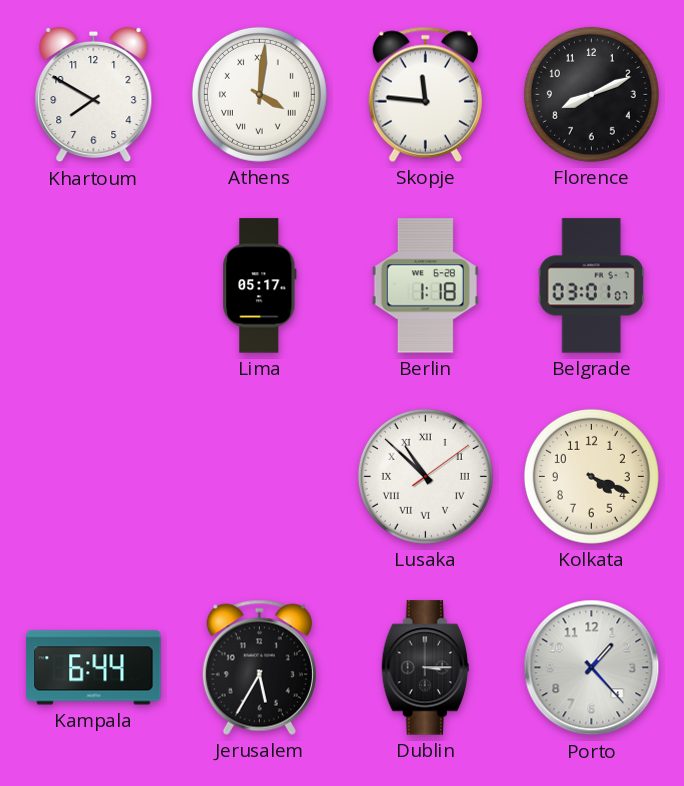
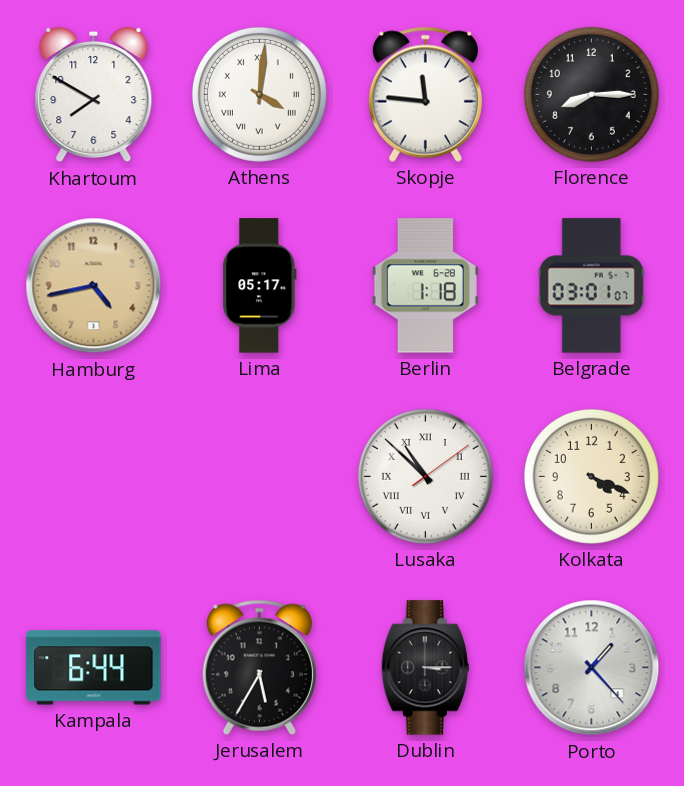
Florence: 8:11 -> 8:15 (591, 94)
Hamburg: none -> 4:43 (94, 286)
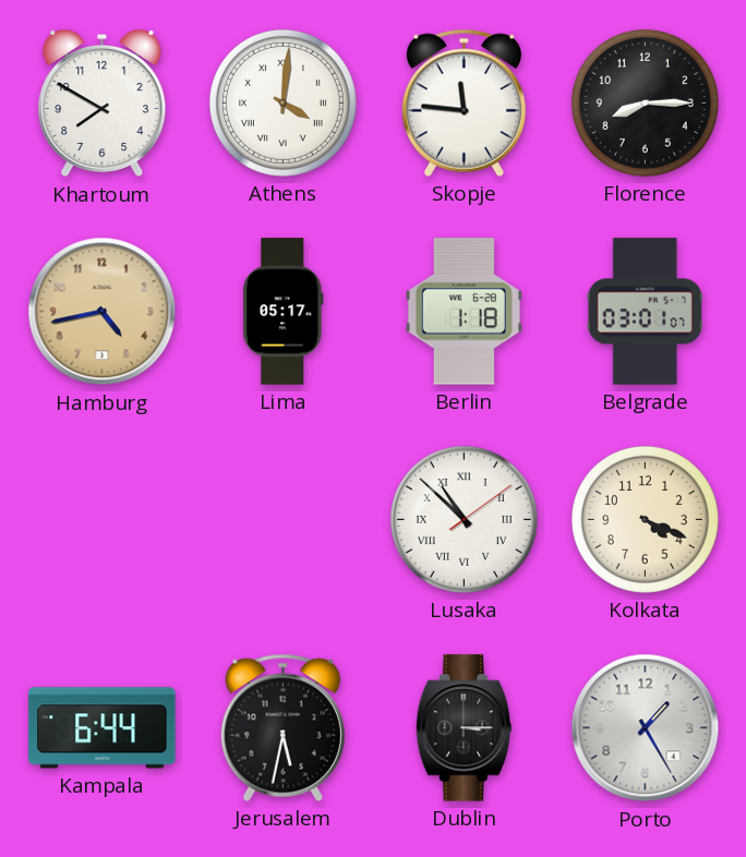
Jerusalem: 5:35 -> 5:32 (282, 727)
Porto: 1:23 -> 1:25 (646, 728)
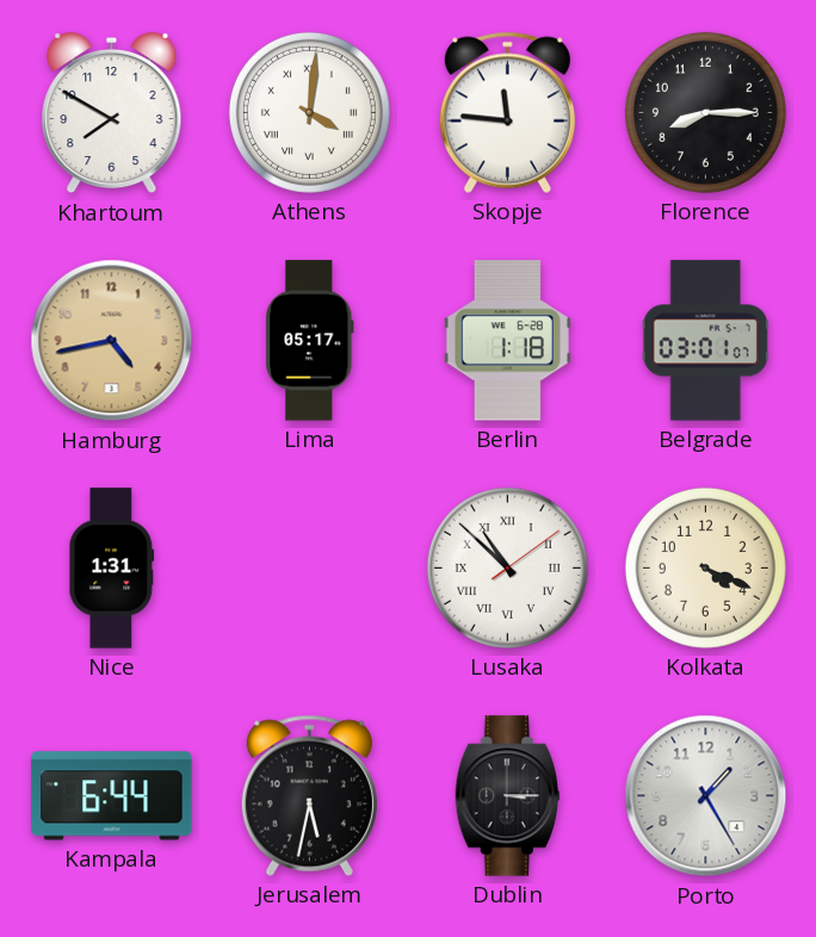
Nice: none -> 1:31 (112, 569)
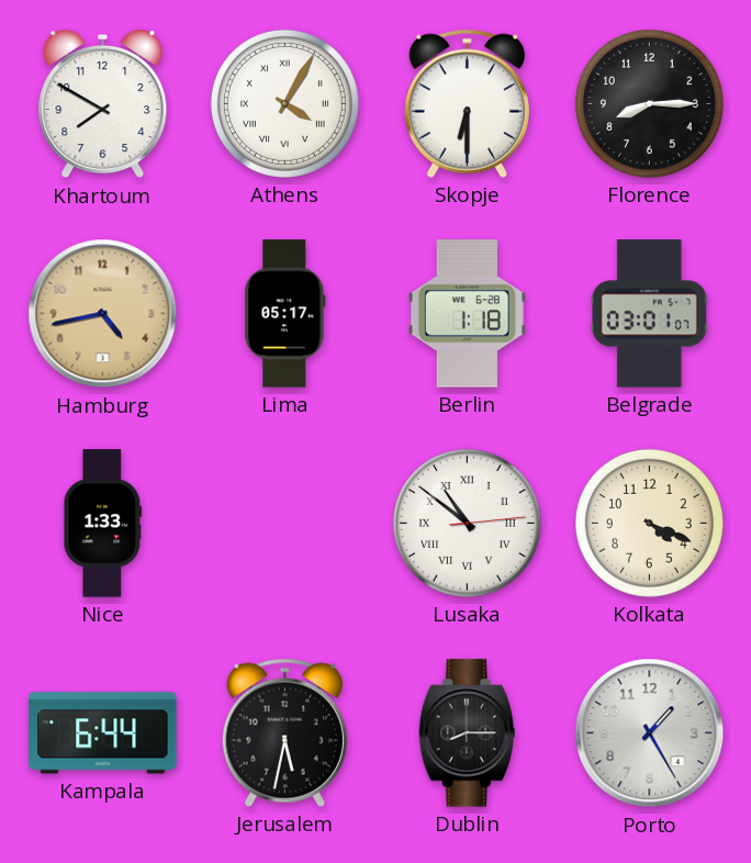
Athens: 4:01 -> 4:05 (284, 103)
Skopje: 11:46 -> 6:30 (467, 103)
Nice: 1:31 -> 1:33 (103, 524)
Lusaka: 10:52 -> 10:51 (467, 523)
Dublin: 3:15 -> 8:15 (467, 733)
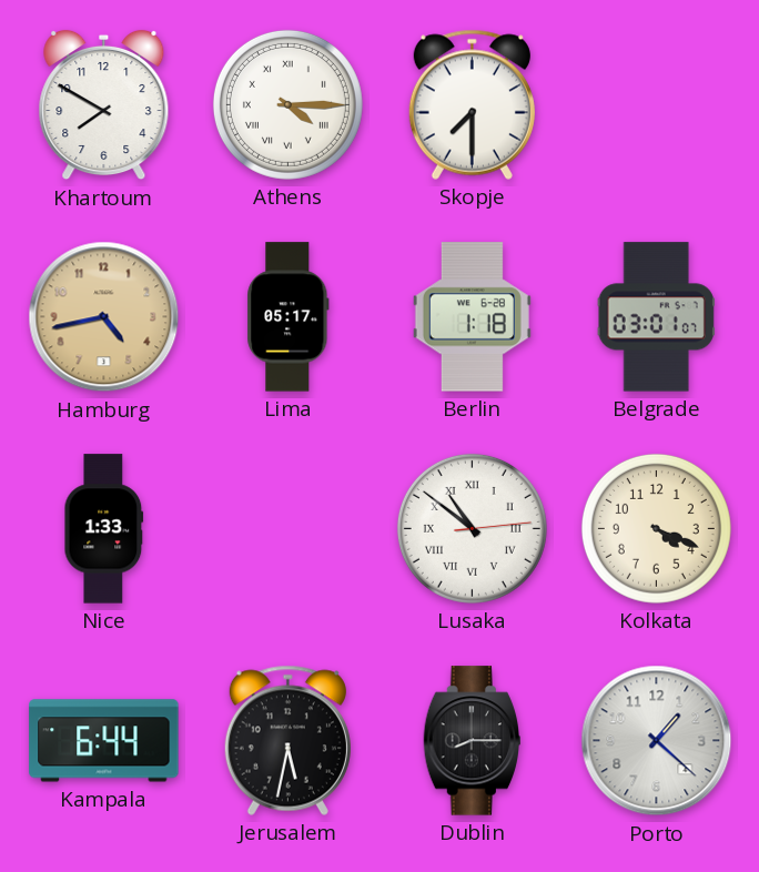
Athens: 4:05 -> 4:15 (287, 104)
Skopje: 6:30 -> 7:30 (472, 104)
Florence: 8:15 -> none (649, 103)
Porto: 1:25 -> 1:22 (657, 741)
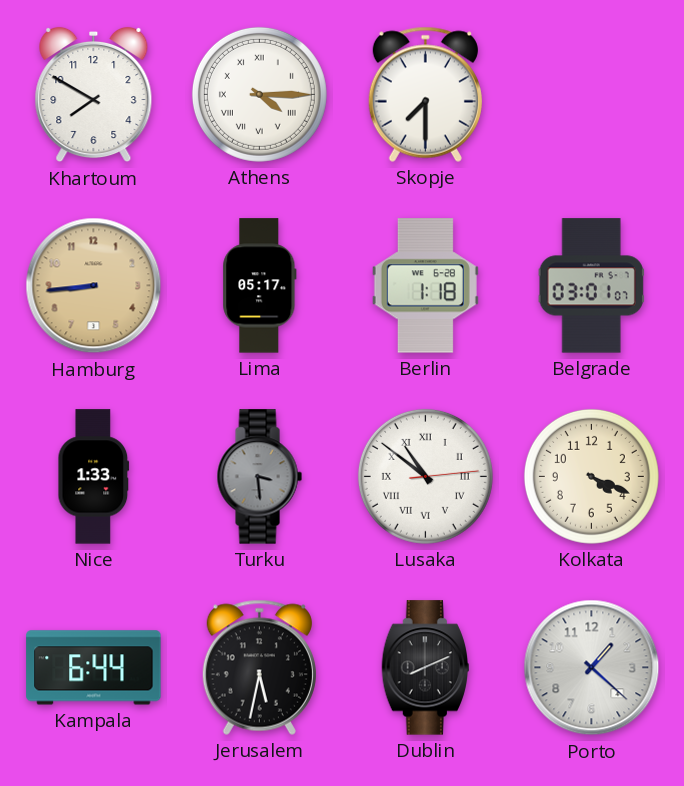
Hamburg: 4:43 -> 8:44 (94, 286)
Turku: none -> 3:29 (259, 477)
Dublin: 8:15 -> 8:11 (425, 668)
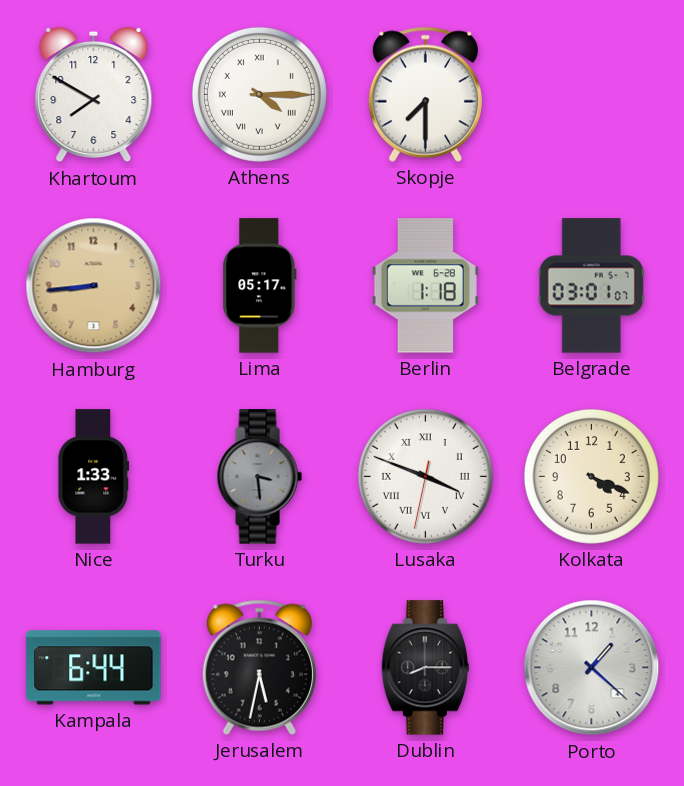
Lusaka: 10:51 -> 3:48 (425, 476)
Dublin: 8:11 -> 8:15 (425, 668)
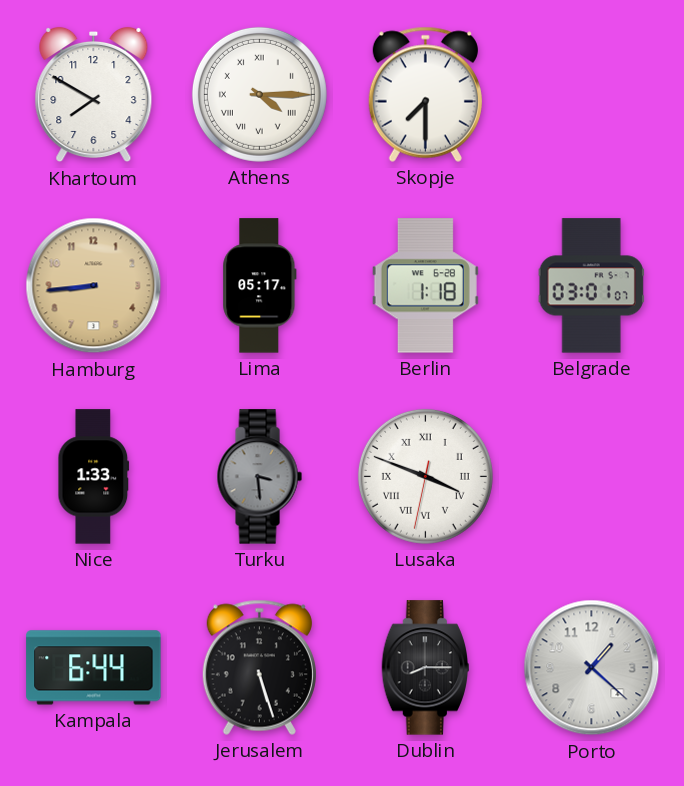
Kolkata: 4:19 -> none (591, 476)
Jerusalem: 5:32 -> 5:27 (259, 667)
